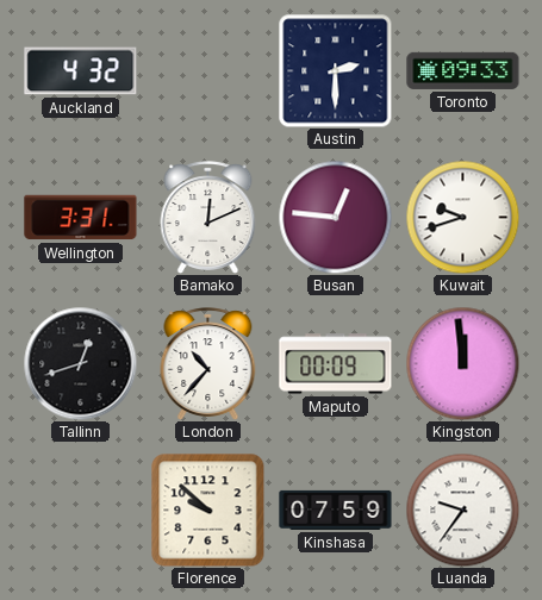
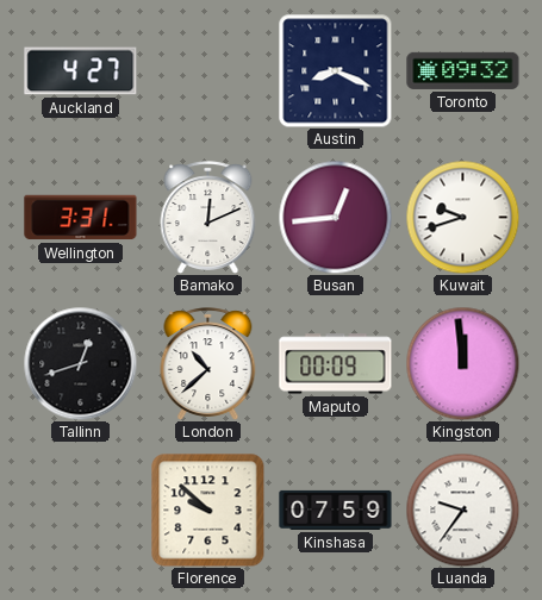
Auckland: 4:32 -> 4:27 (81, 71)
Austin: 2:30 -> 8:19 (335, 70)
Toronto: 09:33 -> 09:32 (463, 70)
Busan: 12:46 -> 12:44 (335, 217)
London: 10:37 -> 10:38 (208, 363)
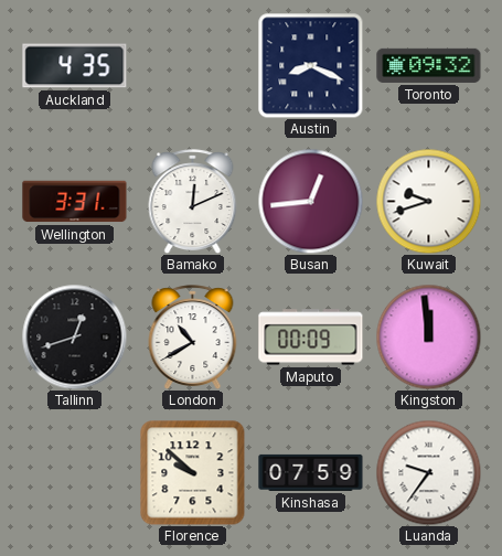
Auckland: 4:27 -> 4:35 (75, 66)
London: 10:38 -> 10:40 (193, 336)
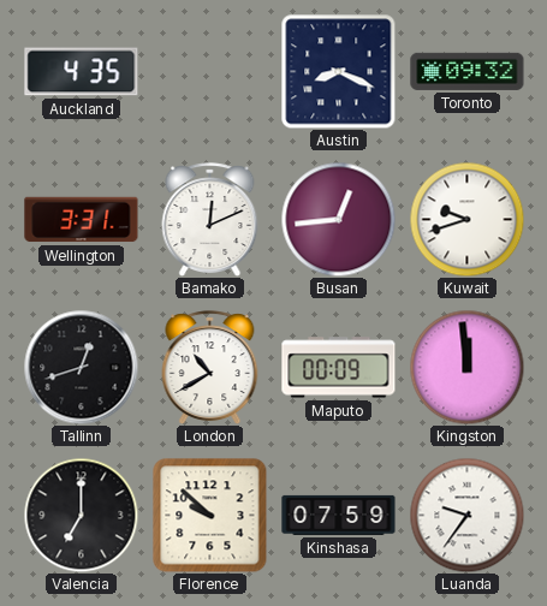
Valencia: none -> 7:00 (81, 515)
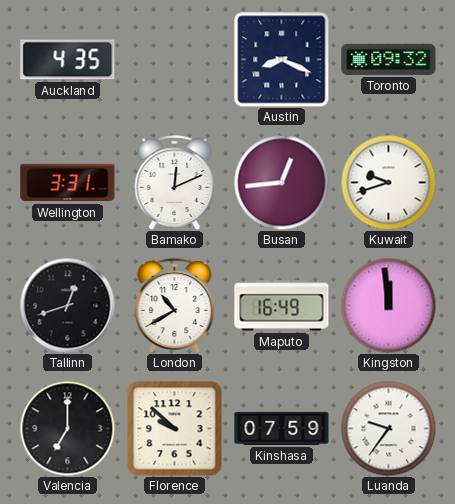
Maputo: 00:09 -> 16:49 (282, 306)
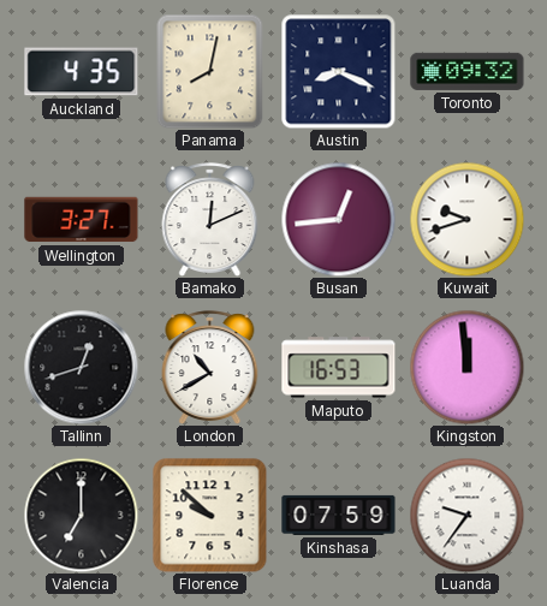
Panama: none -> 8:02 (210, 71)
Wellington: 3:31 -> 3:27 (82, 220)
Maputo: 16:49 -> 16:53 (339, 368)
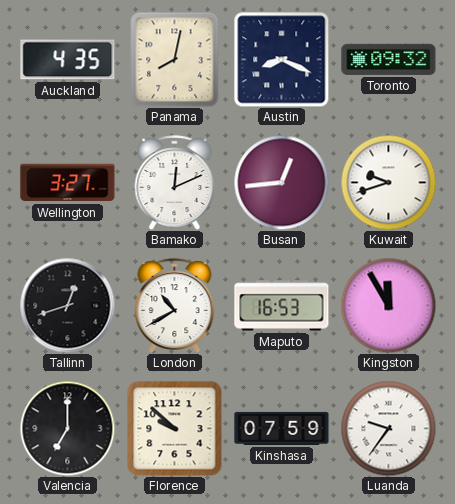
Kingston: 11:59 -> 11:55 (388, 305)
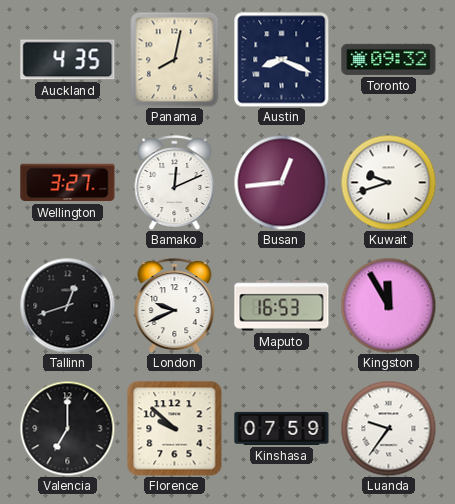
London: 10:40 -> 9:41 (175, 305)
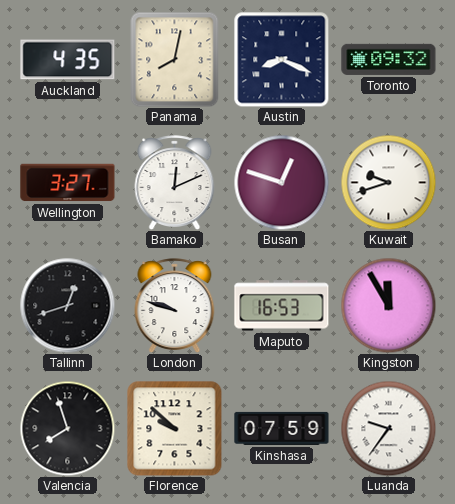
Busan: 12:44 -> 12:48 (281, 182)
London: 9:41 -> 9:48 (175, 305)
Valencia: 7:00 -> 7:57 (67, 428)
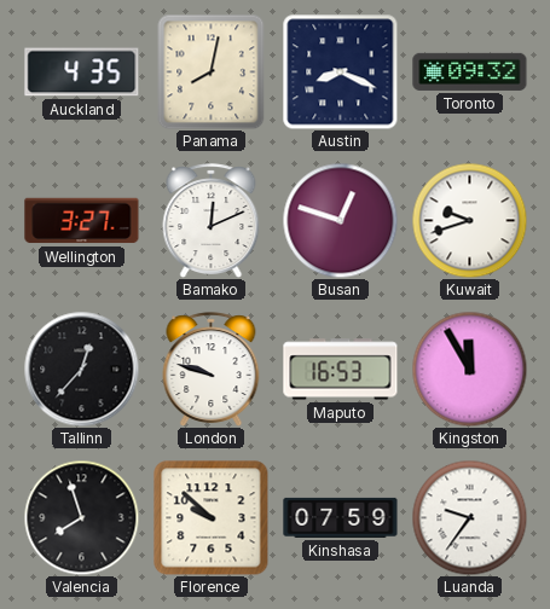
Tallinn: 12:42 -> 12:37 (81, 369)
